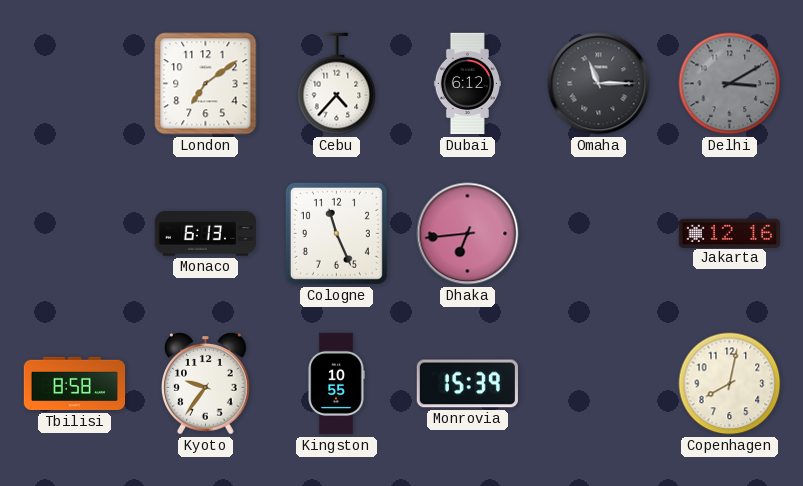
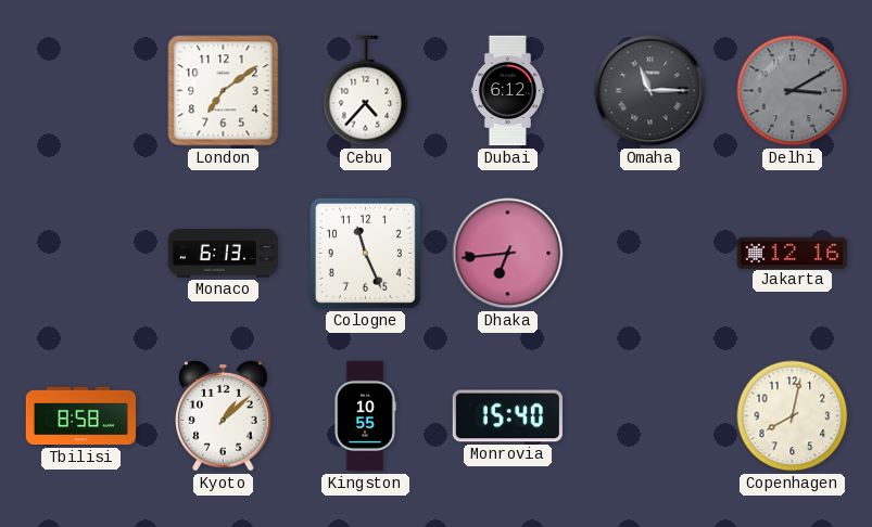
Kyoto: 9:36 -> 1:08 (224, 416)
Monrovia: 15:39 -> 15:40 (507, 416)
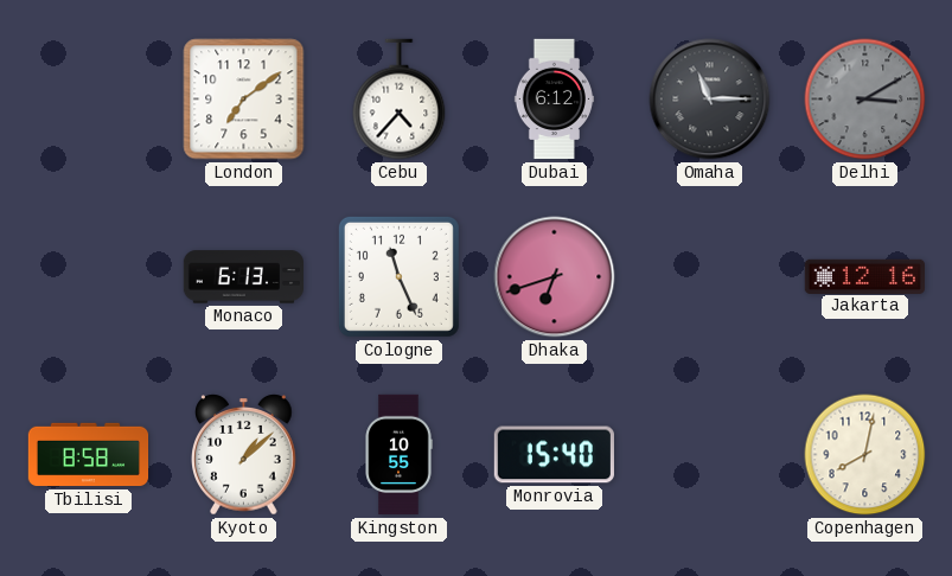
Dhaka: 6:44 -> 6:42 (555, 277)
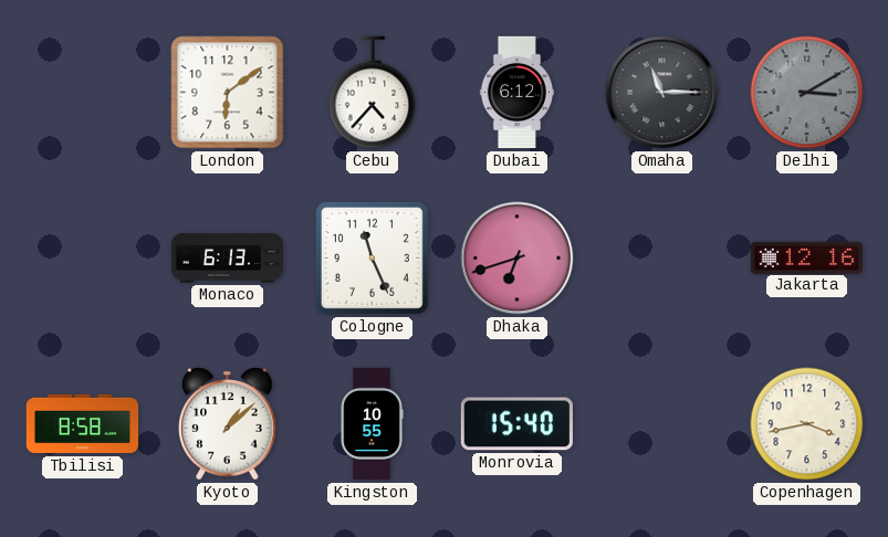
London: 7:09 -> 6:09 (228, 93)
Copenhagen: 8:02 -> 3:43 (807, 424)
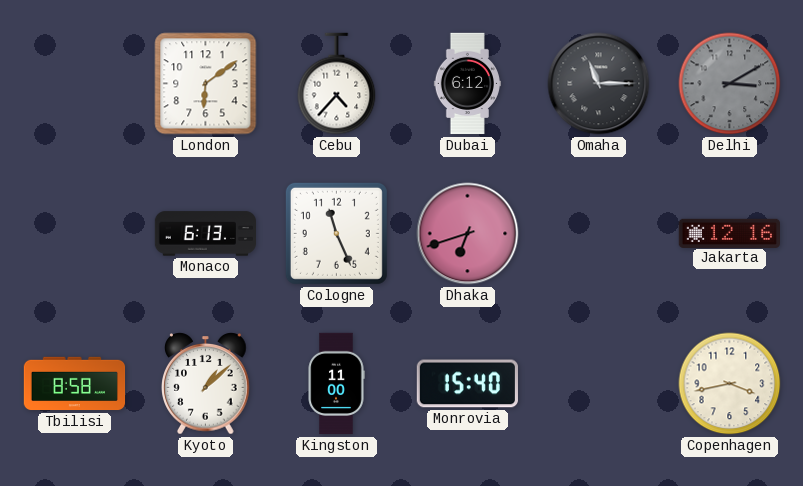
Kingston: 10:55 -> 11:00 (336, 384)
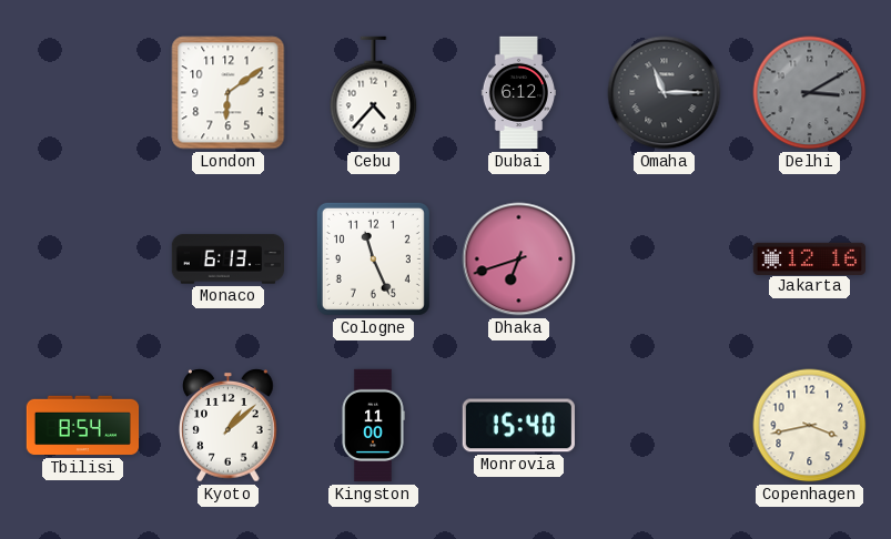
Tbilisi: 8:58 -> 8:54 (83, 426)
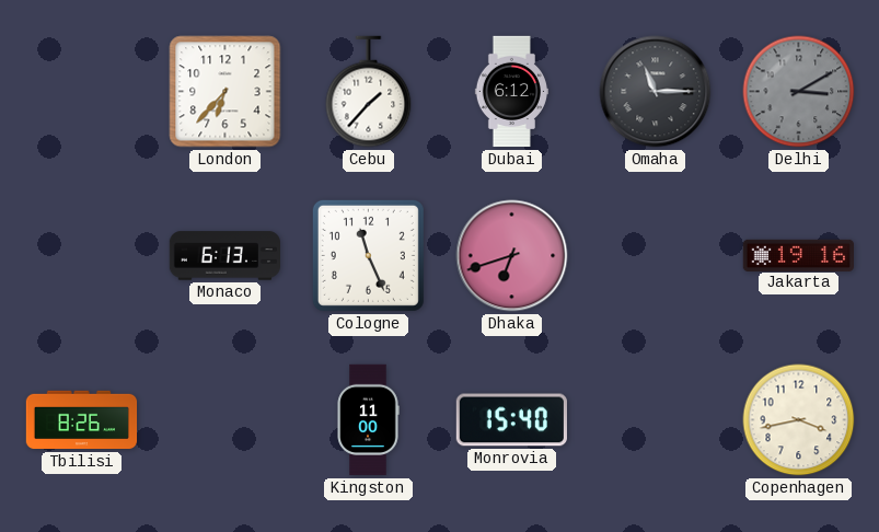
London: 6:09 -> 6:37 (225, 92)
Cebu: 4:37 -> 1:37 (369, 92)
Jakarta: 12:16 -> 19:16 (798, 255)
Tbilisi: 8:54 -> 8:26 (82, 420)
Kyoto: 1:08 -> none (229, 426)
